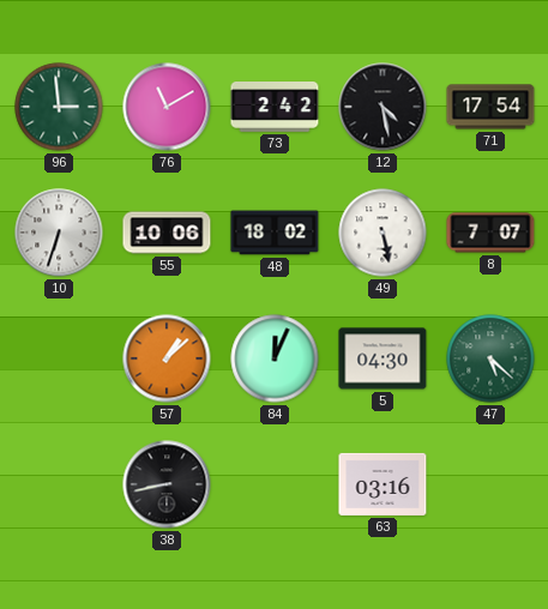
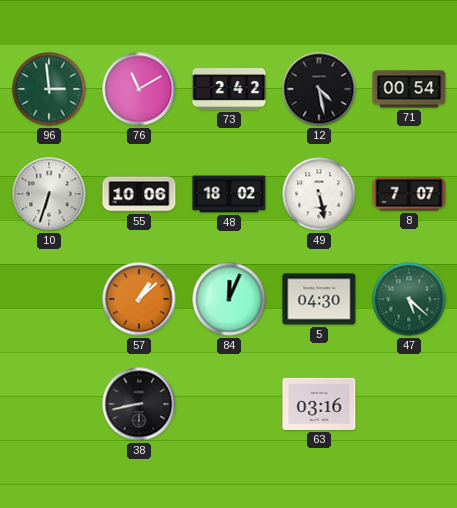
71: 17:54 -> 00:54 (409, 89)
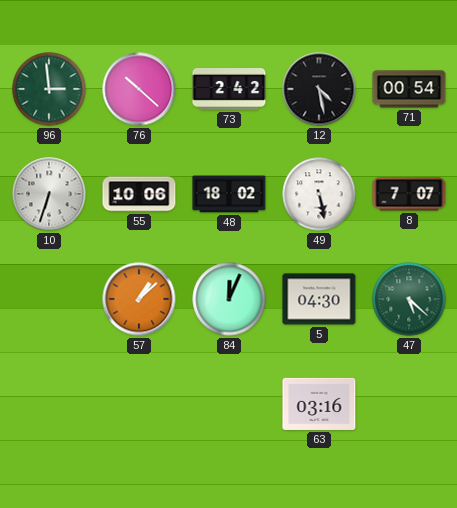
76: 11:10 -> 10:22 (139, 89)
38: 8:43 -> none (139, 404)
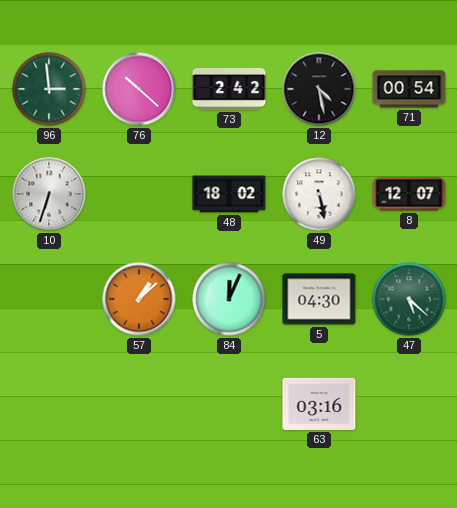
55: 10:06 -> none (139, 194)
8: 7:07 -> 12:07 (409, 194)
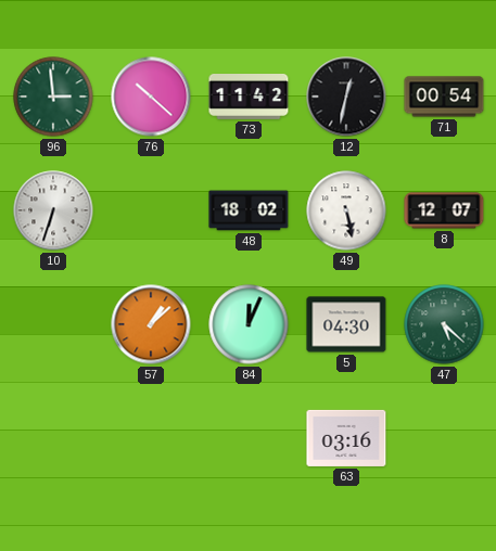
73: 2:42 -> 11:42 (249, 98)
12: 4:28 -> 12:32 (346, 97)
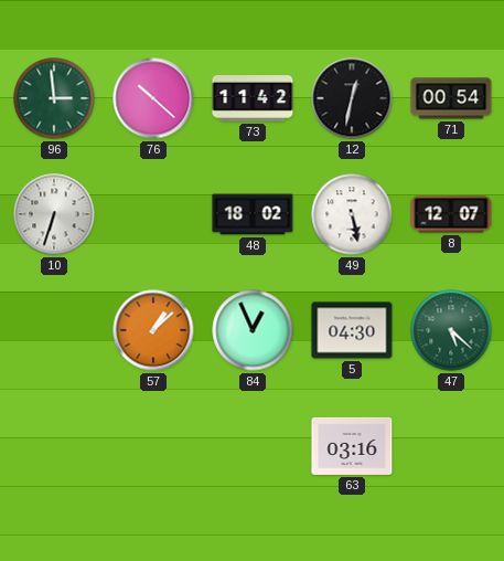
84: 12:04 -> 12:56 (253, 330)
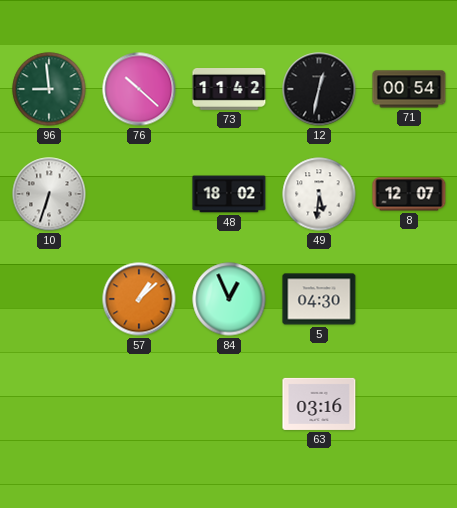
96: 2:59 -> 8:59 (49, 89)
49: 5:28 -> 5:31 (319, 194)
47: 5:22 -> none (451, 330)
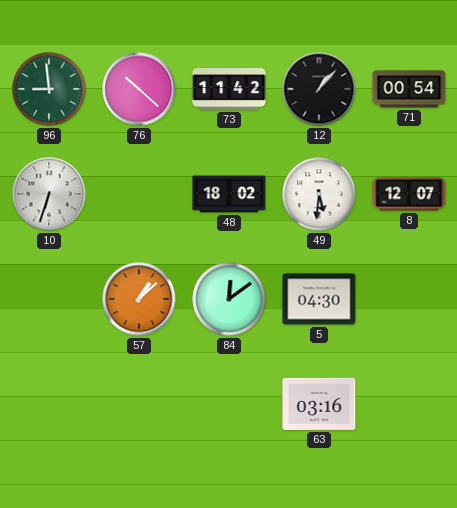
12: 12:32 -> 1:07 (319, 89)
84: 12:56 -> 12:09 (229, 299)
